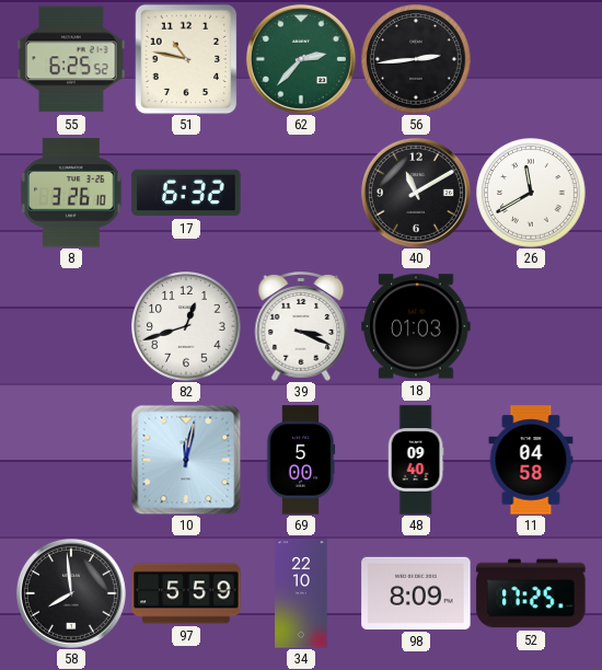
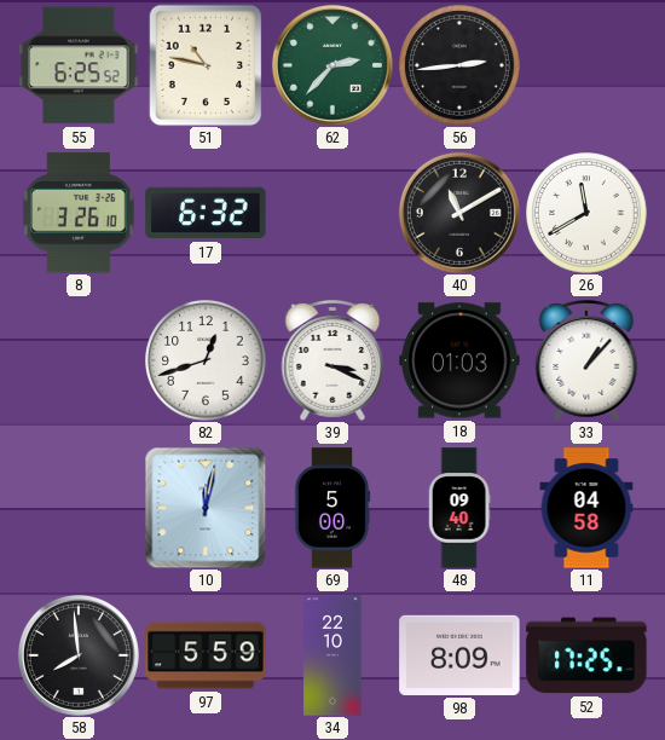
33: none -> 1:07 (586, 362)
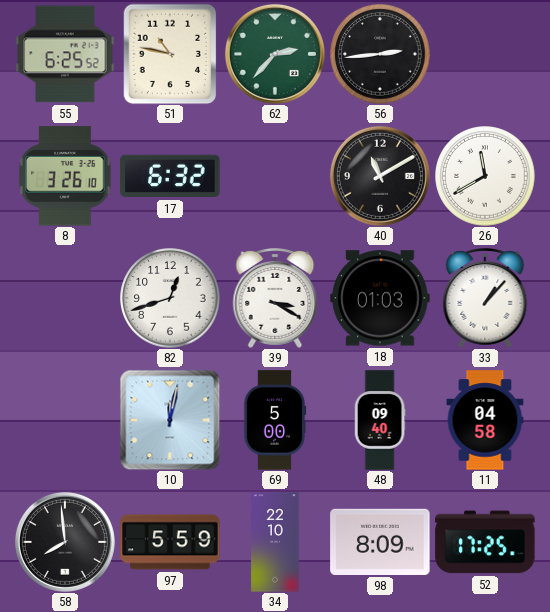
39: 3:19 -> 3:20 (275, 299)
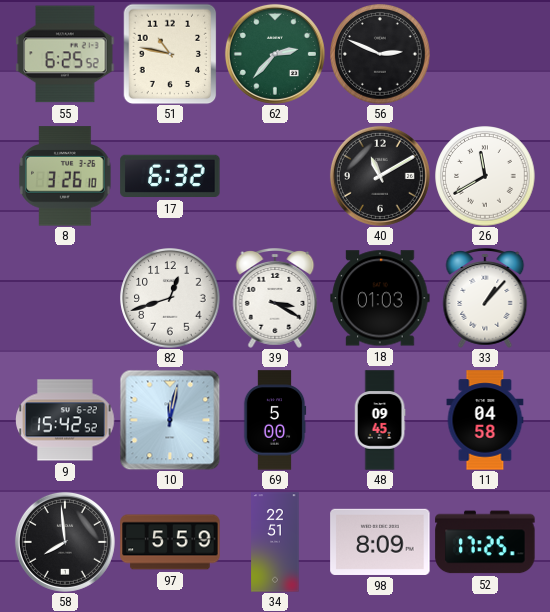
56: 2:44 -> 2:49 (380, 54)
9: none -> 15:42 (65, 420)
48: 09:40 -> 09:45 (380, 420)
34: 22:10 -> 22:51 (275, 542)
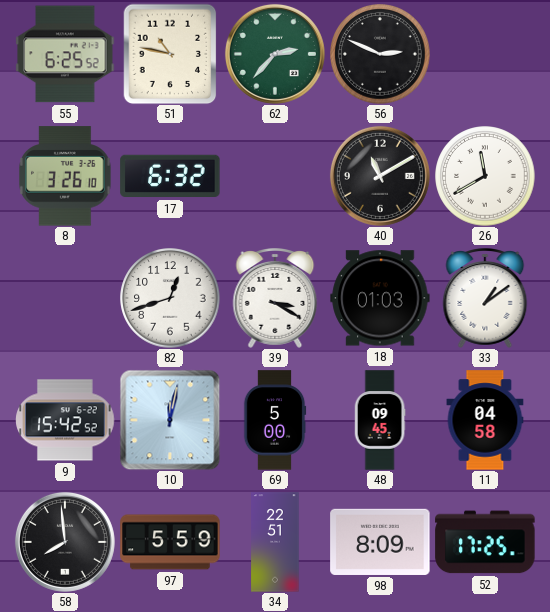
33: 1:07 -> 1:09 (485, 299)
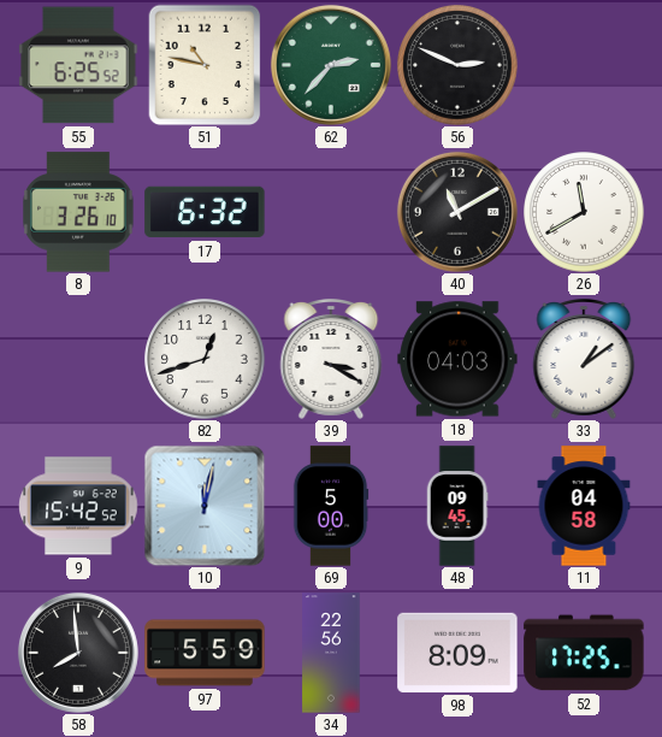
18: 01:03 -> 04:03 (457, 359)
34: 22:51 -> 22:56 (331, 653)
